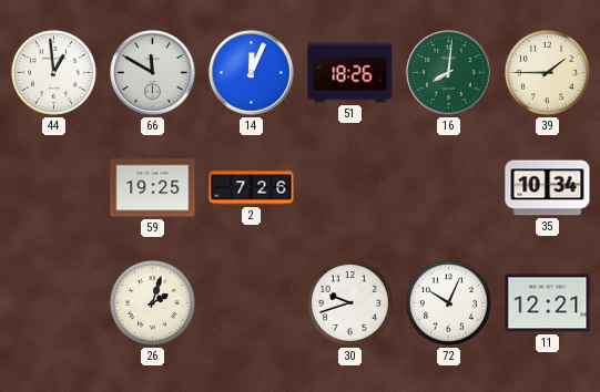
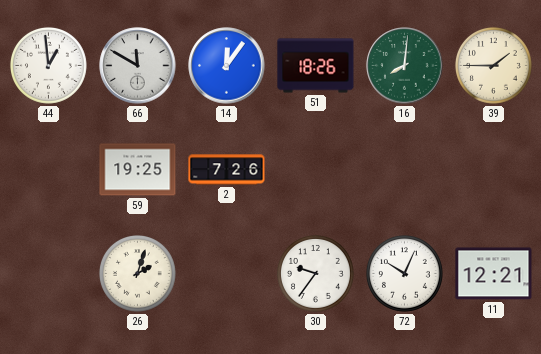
14: 12:04 -> 12:06 (227, 66)
35: 10:34 -> none (548, 188)
30: 9:42 -> 9:36 (315, 273)
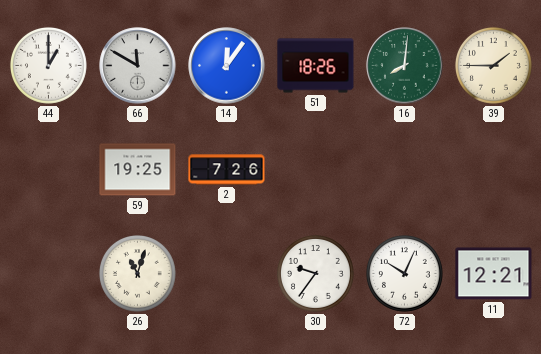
44: 12:59 -> 1:00 (48, 65)
26: 2:03 -> 11:03 (137, 273)
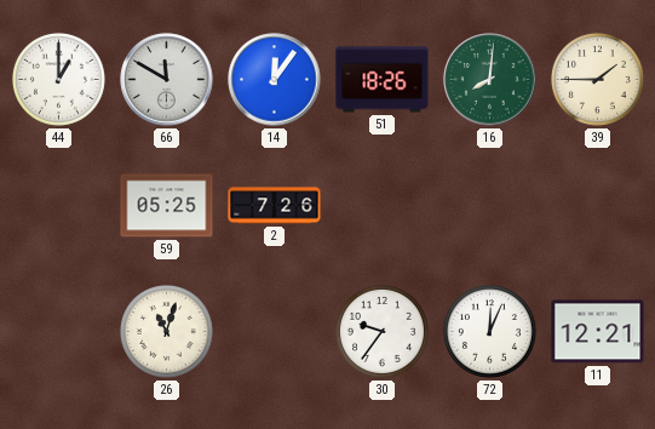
59: 19:25 -> 05:25 (167, 206)
72: 10:04 -> 12:04 (489, 331)
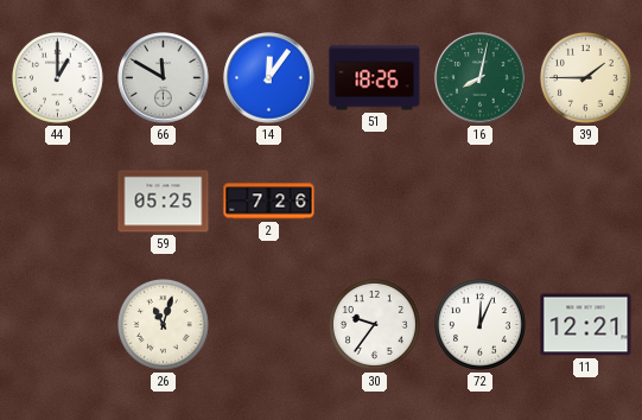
16: 8:01 -> 8:02 (481, 78)
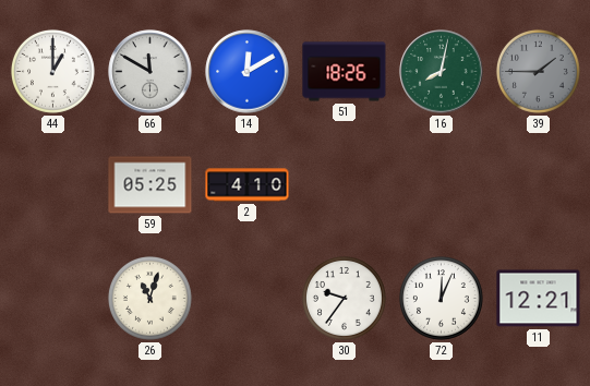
14: 12:06 -> 12:10 (248, 72)
39 dial: cream -> grey (538, 71)
2: 7:26 -> 4:10 (248, 185)
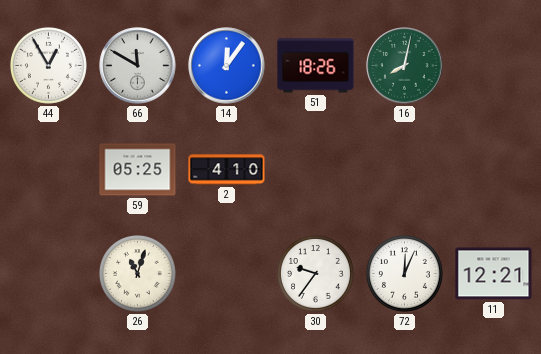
44: 1:00 -> 12:55 (48, 65)
14: 12:10 -> 12:06 (227, 66)
39: 1:45 -> none (538, 71)
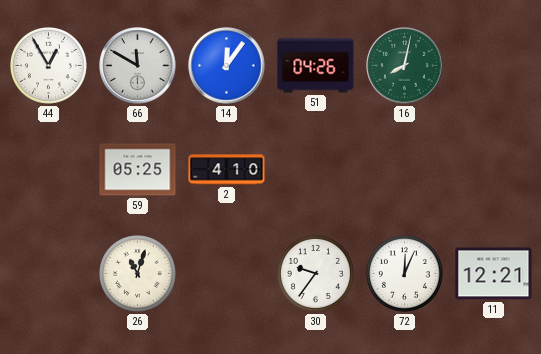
51: 18:26 -> 04:26 (316, 66)
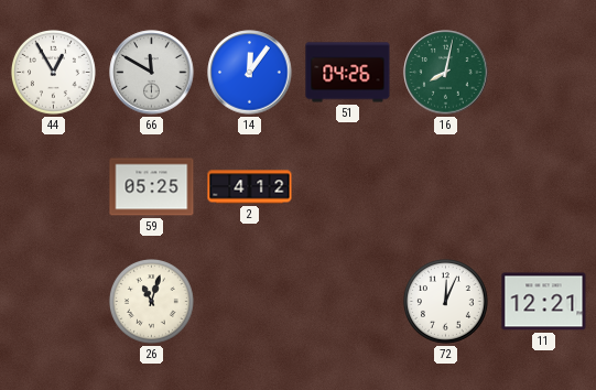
2: 4:10 -> 4:12 (250, 187)
30: 9:36 -> none (315, 273)
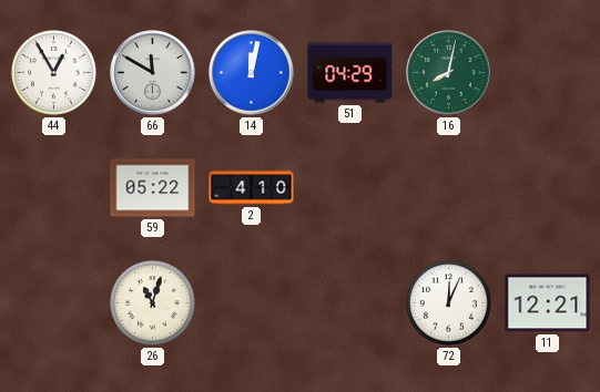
14: 12:06 -> 12:02 (252, 73)
51: 04:26 -> 04:29 (350, 73)
59: 05:25 -> 05:22 (153, 188)
2: 4:12 -> 4:10 (252, 188)
